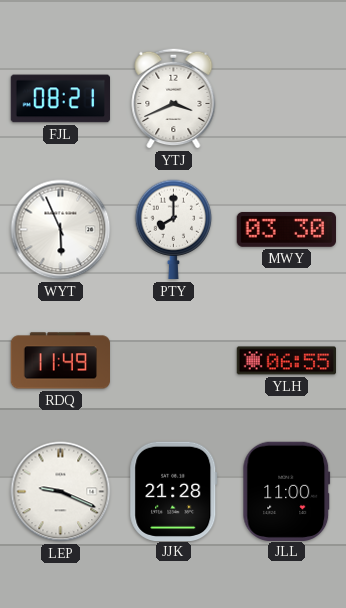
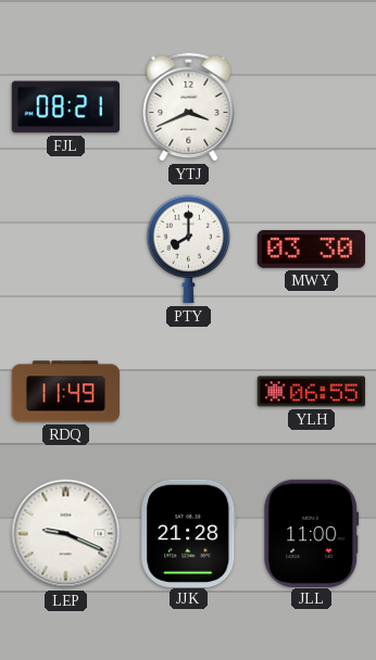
WYT: 5:56 -> none (61, 230)
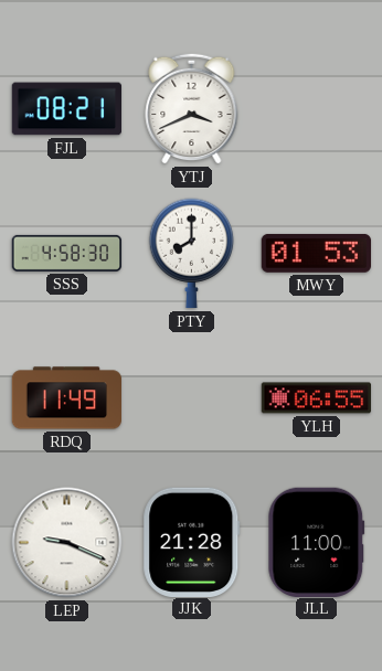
SSS: none -> 4:58 (67, 253)
MWY: 03:30 -> 01:53 (316, 253)
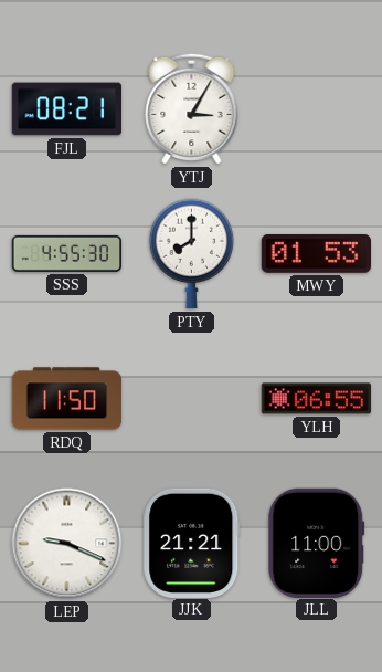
YTJ: 3:41 -> 3:05 (192, 108)
SSS: 4:58 -> 4:55 (67, 253)
RDQ: 11:49 -> 11:50 (66, 399)
JJK: 21:28 -> 21:21 (192, 543)
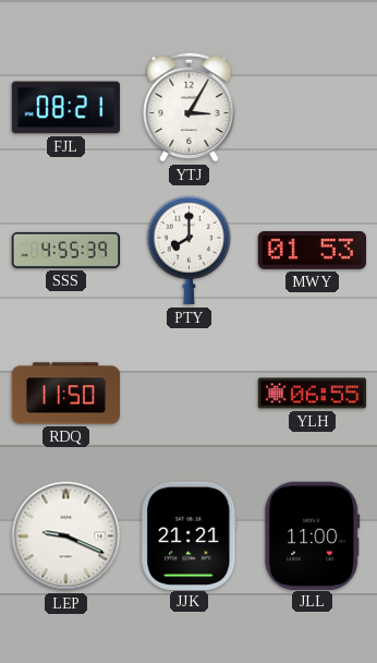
SSS: 4:55:30 -> 4:55:39 (66, 250)
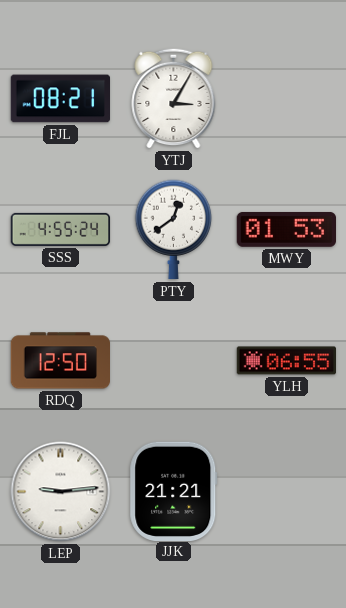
SSS: 4:55:39 -> 4:55:24 (61, 229)
PTY: 8:00 -> 12:39 (174, 230)
RDQ: 11:50 -> 12:50 (60, 361)
LEP: 9:19 -> 9:14 (61, 492)
JLL: 11:00 -> none (313, 535)
